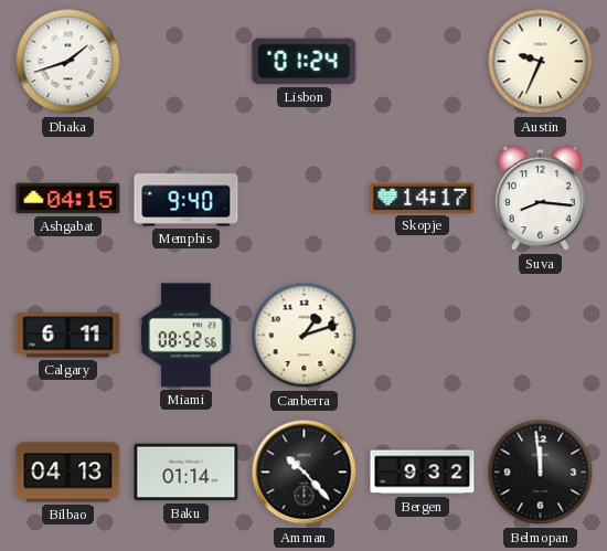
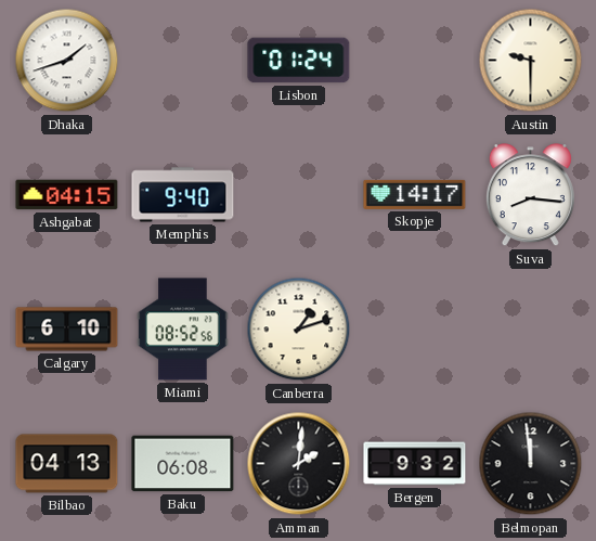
Austin: 9:34 -> 9:30 (531, 61)
Calgary: 6:11 -> 6:10 (67, 330)
Baku: 01:14 -> 06:08 (183, 464)
Amman: 10:23 -> 2:01 (299, 464)
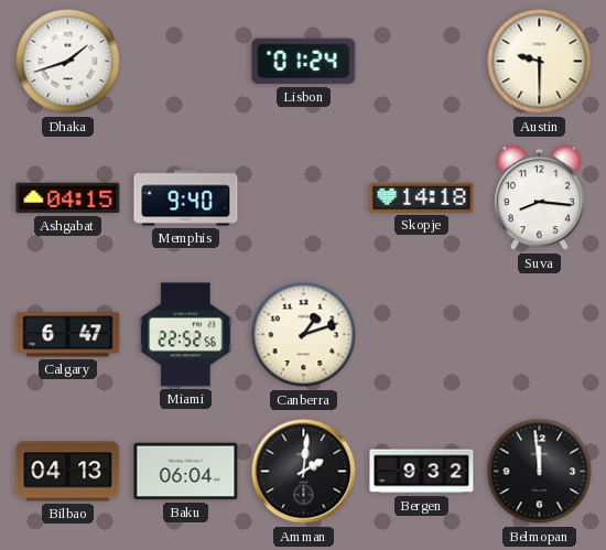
Skopje: 14:17 -> 14:18 (422, 197)
Calgary: 6:10 -> 6:47 (68, 335)
Miami: 08:52 -> 22:52 (186, 335)
Baku: 06:08 -> 06:04 (186, 472)
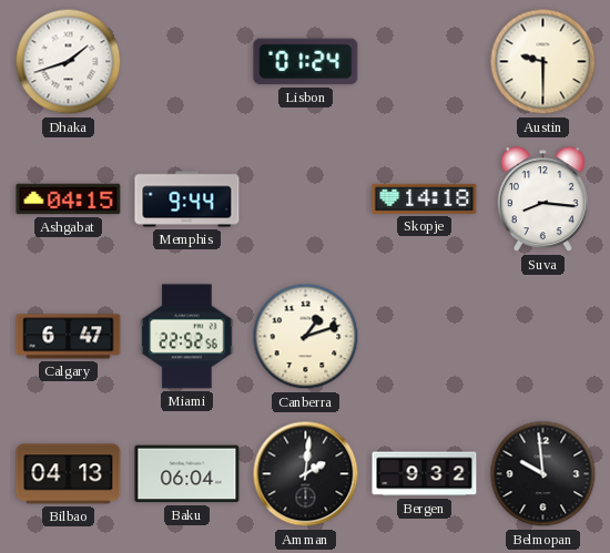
Memphis: 9:40 -> 9:44 (187, 199)
Belmopan: 11:59 -> 9:59 (543, 474)
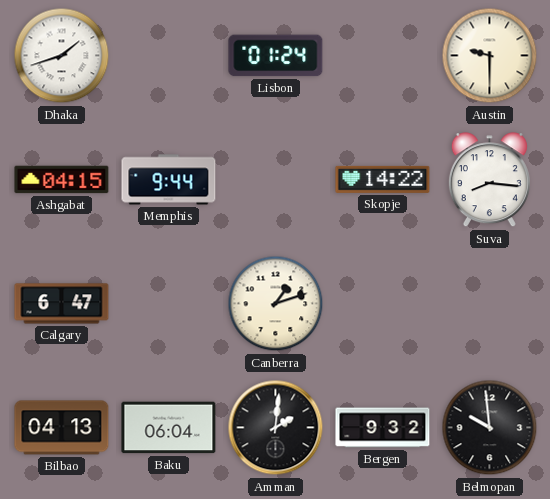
Skopje: 14:18 -> 14:22 (383, 179)
Miami: 22:52 -> none (187, 337)
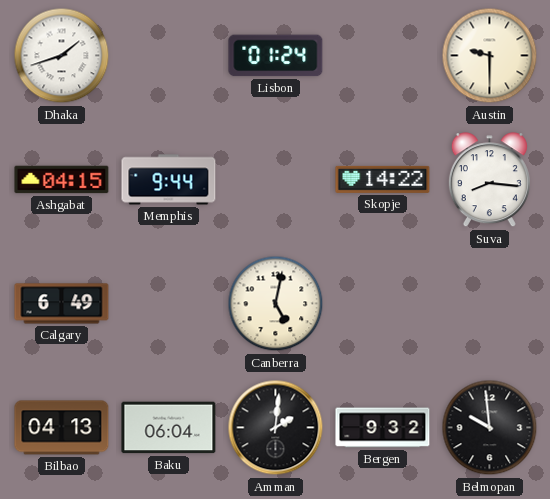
Calgary: 6:47 -> 6:49 (62, 304)
Canberra: 1:12 -> 5:02 (276, 304)
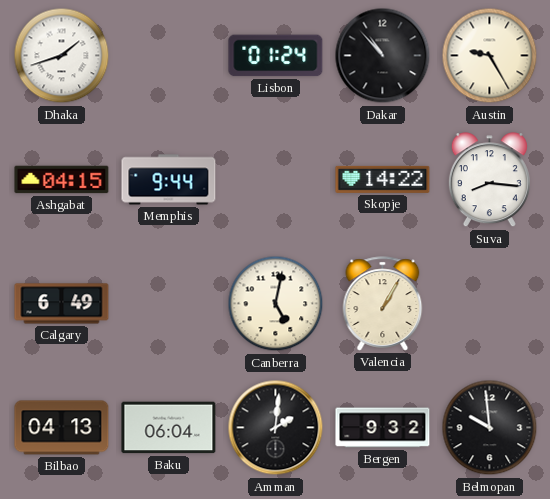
Dakar: none -> 10:53 (383, 56)
Austin: 9:30 -> 9:25 (490, 56)
Valencia: none -> 1:05 (383, 304)
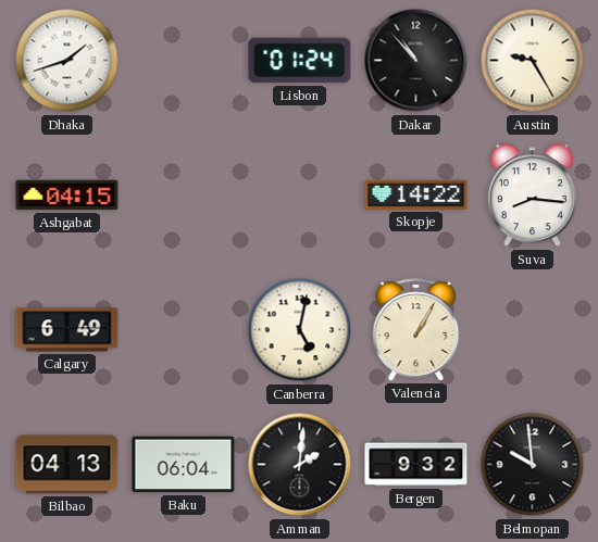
Memphis: 9:44 -> none (169, 180)
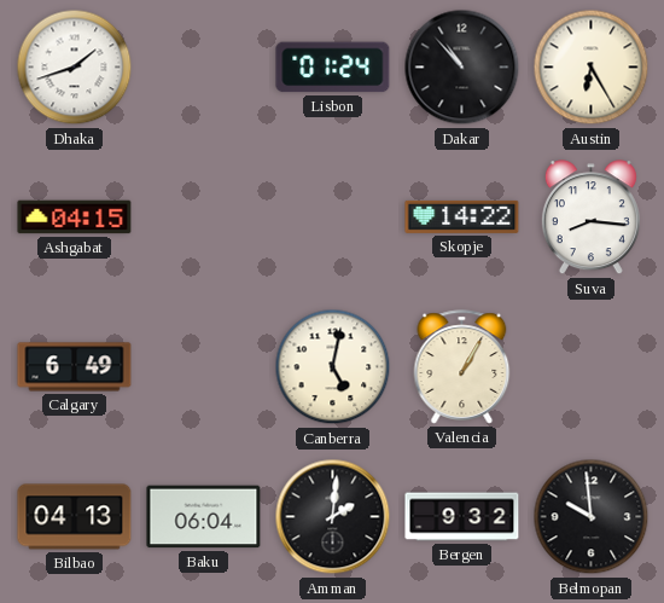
Austin: 9:25 -> 6:25 (592, 68)
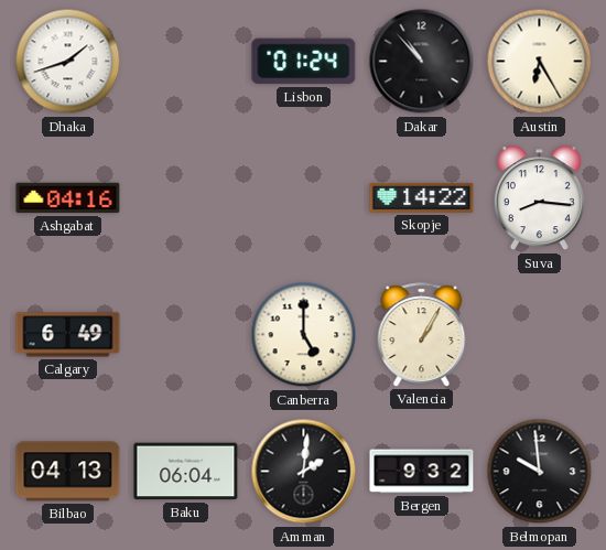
Ashgabat: 04:15 -> 04:16 (68, 198)
Canberra: 5:02 -> 5:00 (304, 335)
